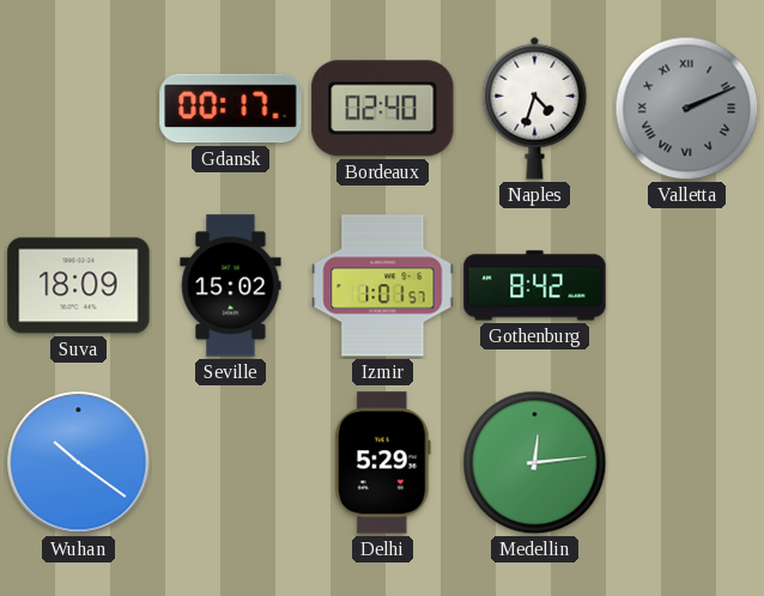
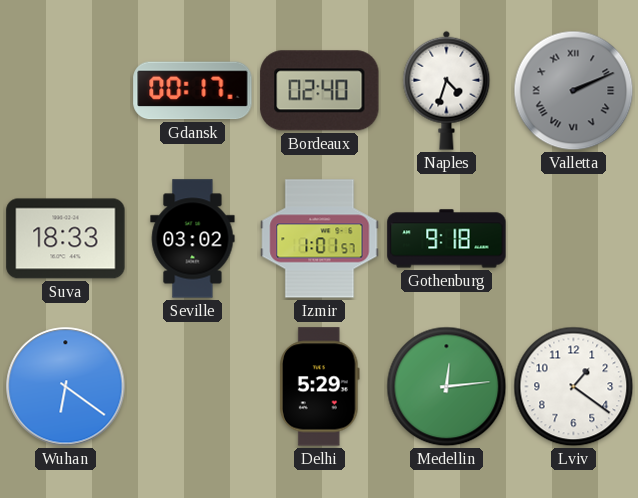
Suva: 18:09 -> 18:33 (66, 239)
Seville: 15:02 -> 03:02 (193, 239)
Gothenburg: 8:42 -> 9:18 (447, 239)
Wuhan: 10:21 -> 6:21 (66, 387)
Lviv: none -> 1:21 (574, 387)
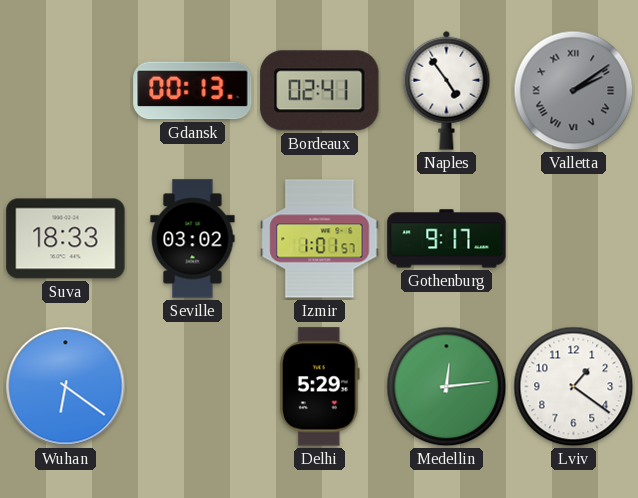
Gdansk: 00:17 -> 00:13 (193, 91)
Bordeaux: 02:40 -> 02:41 (320, 91)
Naples: 4:33 -> 4:54 (447, 90)
Valletta: 2:11 -> 2:09 (574, 91)
Gothenburg: 9:18 -> 9:17 (447, 239)
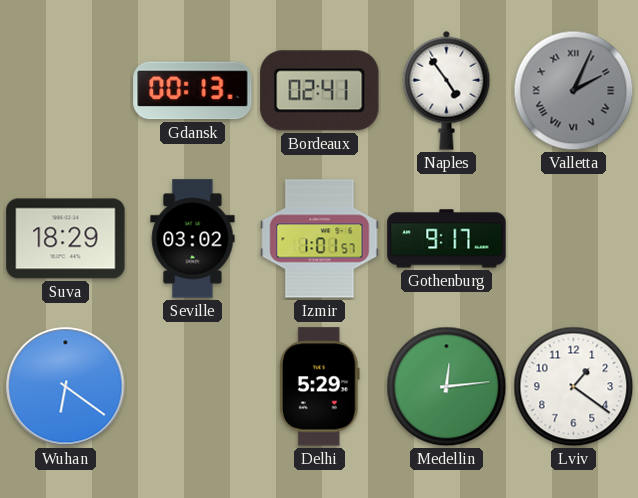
Valletta: 2:09 -> 2:04 (574, 91)
Suva: 18:33 -> 18:29 (66, 239)
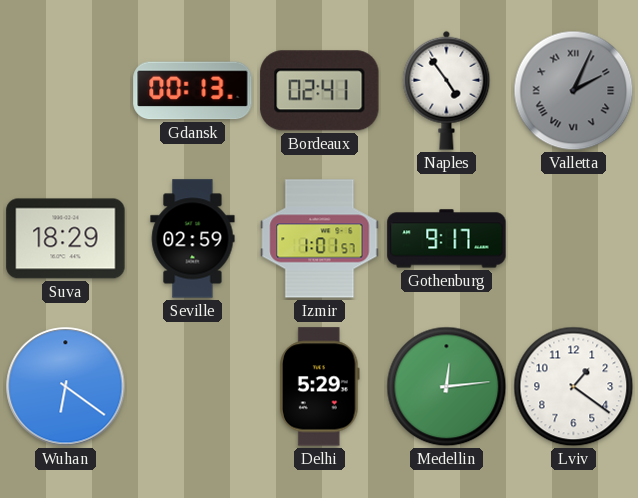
Seville: 03:02 -> 02:59 (193, 239)
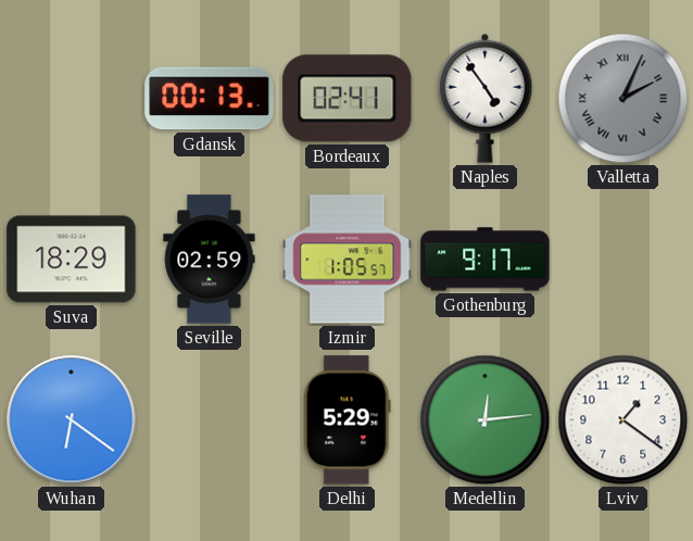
Izmir: 1:01 -> 1:05 (348, 260)
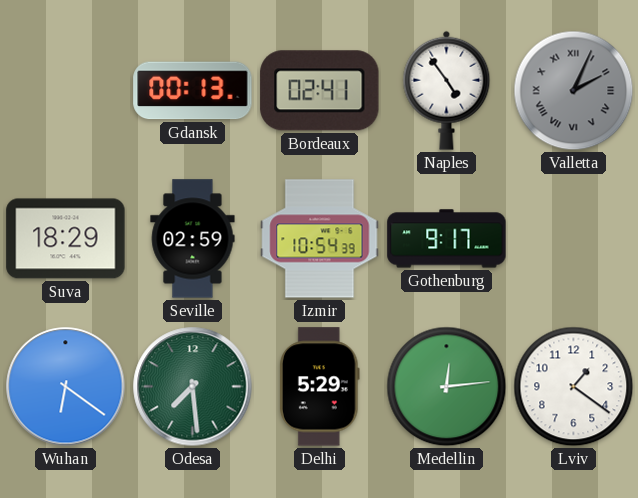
Izmir: 1:05 -> 10:54 (320, 239)
Odesa: none -> 7:29 (193, 387)
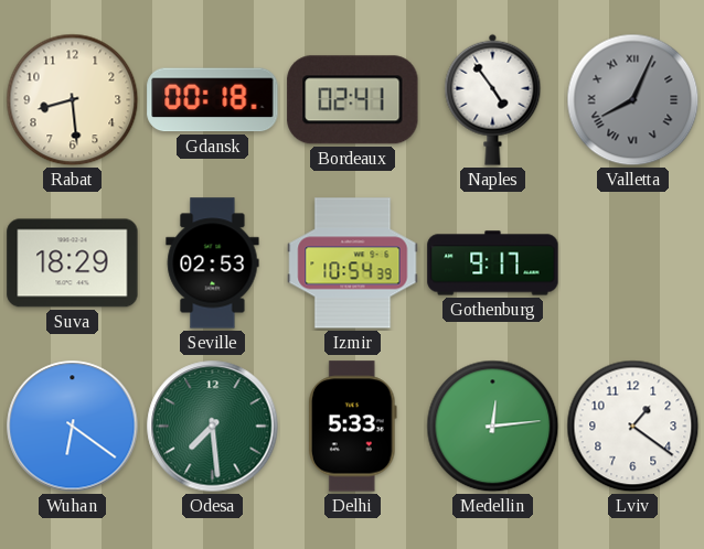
Rabat: none -> 8:29 (73, 100)
Gdansk: 00:13 -> 00:18 (213, 100)
Valletta: 2:04 -> 8:04 (633, 100)
Seville: 02:59 -> 02:53 (213, 263)
Delhi: 5:29 -> 5:33 (353, 427)
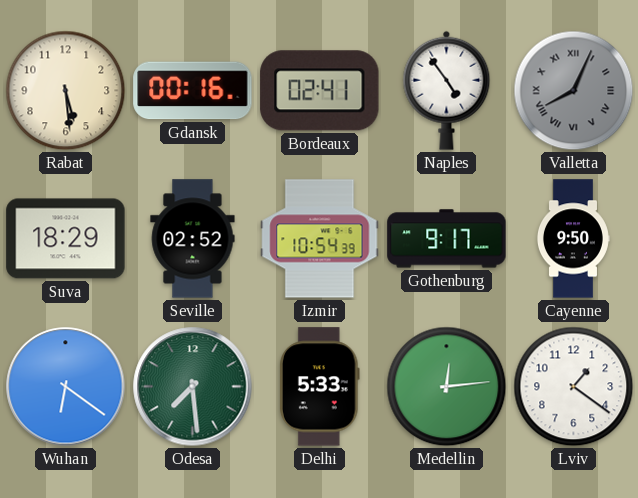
Rabat: 8:29 -> 5:29 (66, 91)
Gdansk: 00:18 -> 00:16 (193, 91)
Seville: 02:53 -> 02:52 (193, 239)
Cayenne: none -> 9:50 (573, 239)
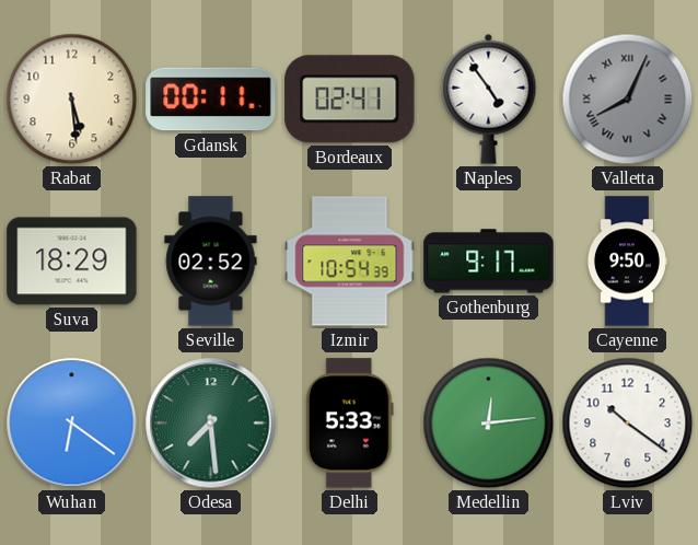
Gdansk: 00:16 -> 00:11 (211, 100)
Lviv: 1:21 -> 10:21 (628, 424)
